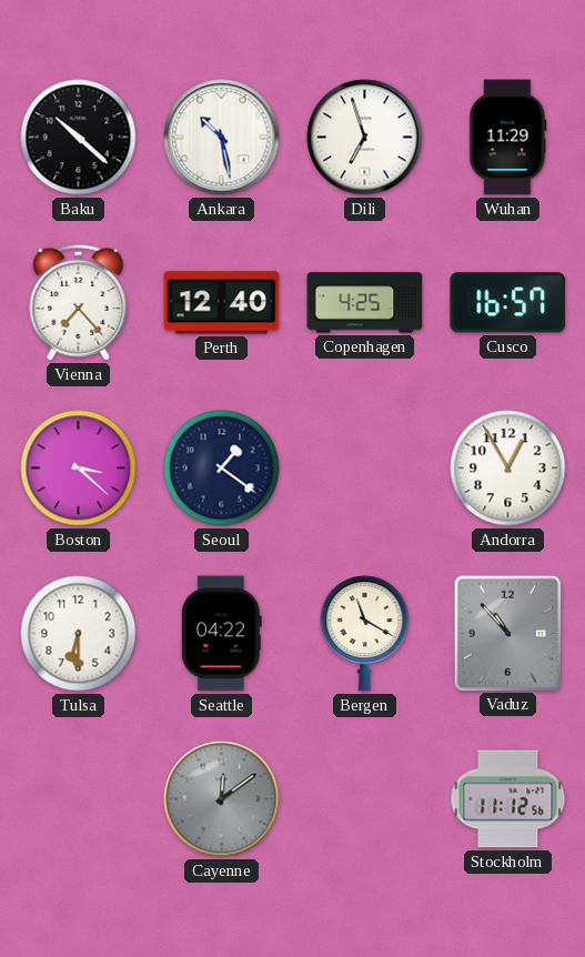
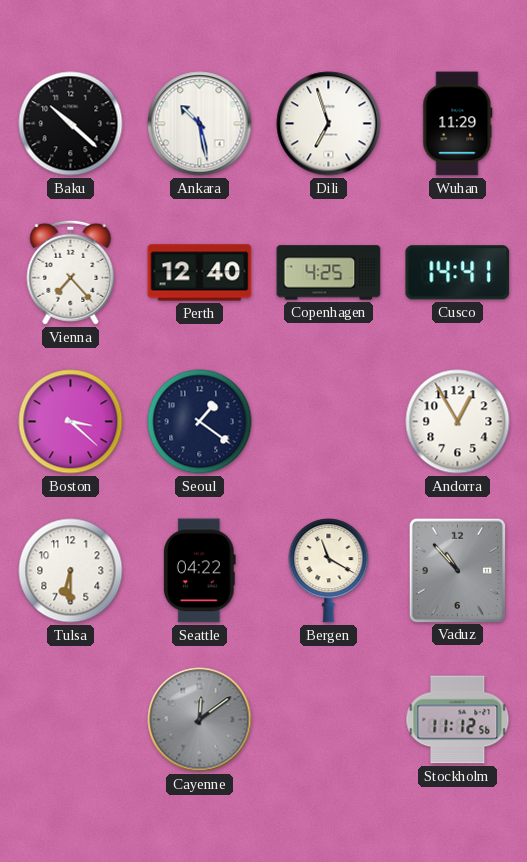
Cusco: 16:57 -> 14:41 (458, 273)
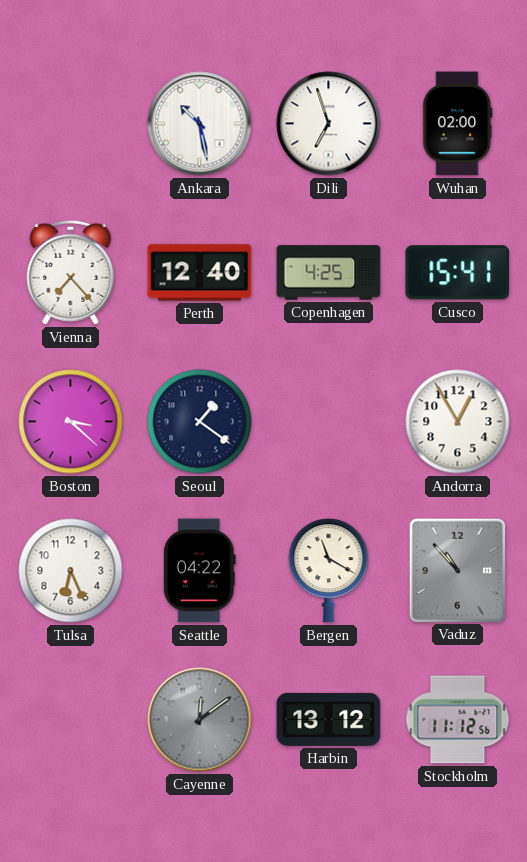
Baku: 10:22 -> none (71, 124)
Wuhan: 11:29 -> 02:00 (458, 124)
Cusco: 14:41 -> 15:41 (458, 273)
Tulsa: 6:30 -> 6:26 (71, 571)
Harbin: none -> 13:12 (329, 719)
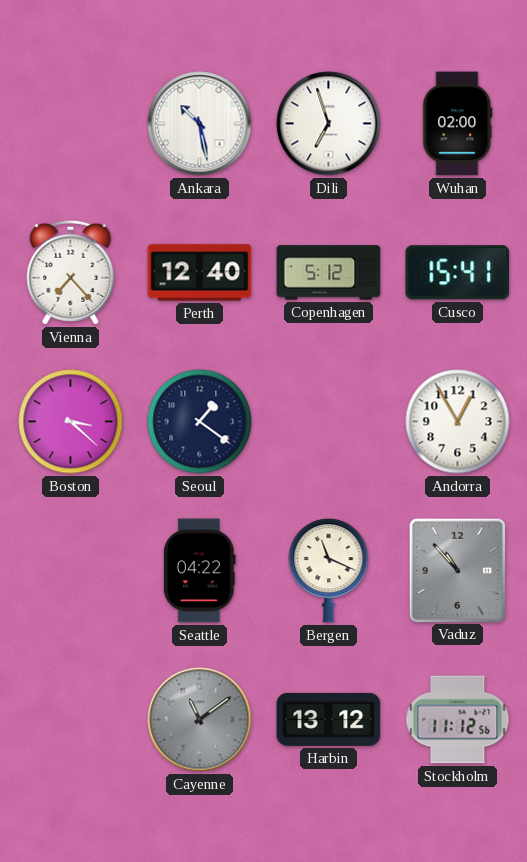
Copenhagen: 4:25 -> 5:12 (329, 273)
Tulsa: 6:26 -> none (71, 571)
Bergen: 11:20 -> 11:19 (329, 571)
Cayenne: 12:09 -> 11:09 (200, 720)
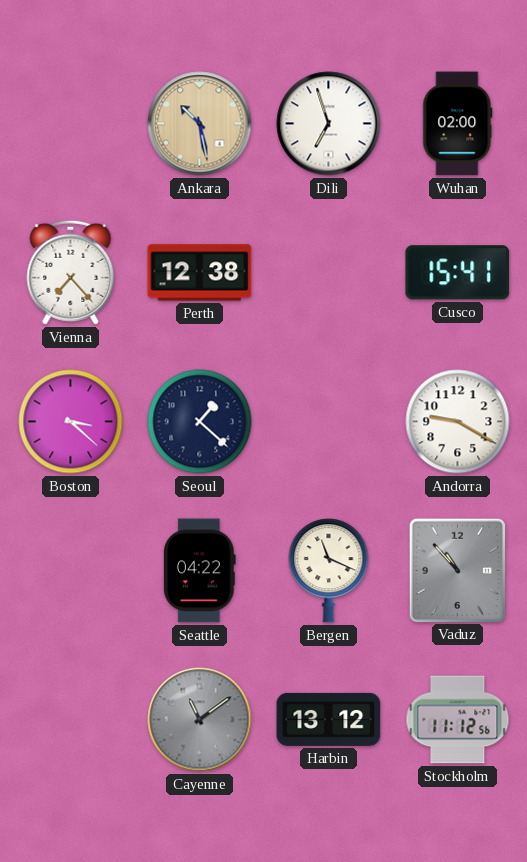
Ankara dial: white -> champagne (200, 124)
Perth: 12:40 -> 12:38 (200, 273)
Copenhagen: 5:12 -> none (329, 273)
Seoul: 1:21 -> 1:22 (200, 422)
Andorra: 12:55 -> 9:20 (458, 422)
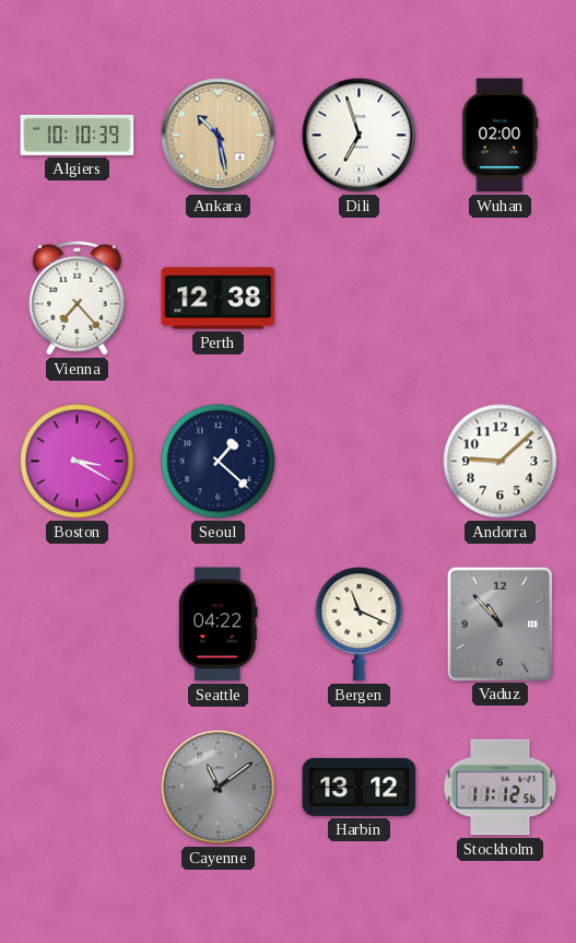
Algiers: none -> 10:10 (78, 135)
Cusco: 15:41 -> none (458, 273)
Boston: 3:22 -> 3:20 (78, 462)
Andorra: 9:20 -> 9:08 (501, 462)
